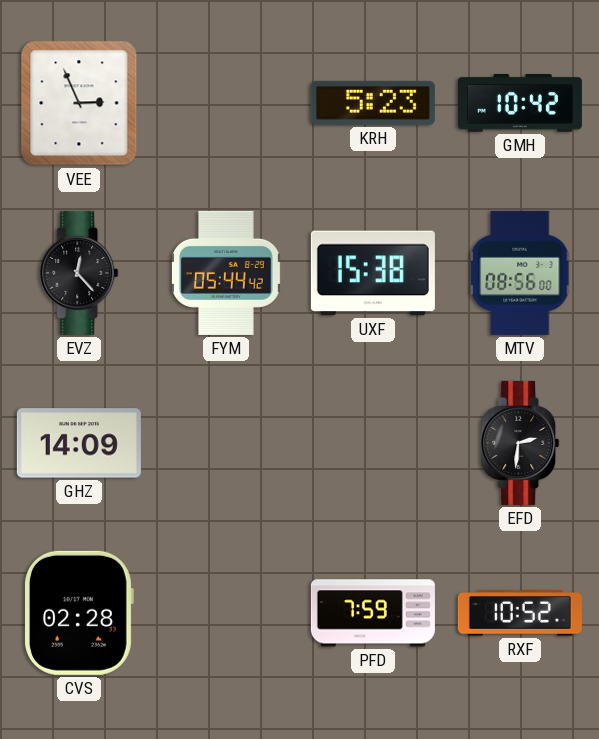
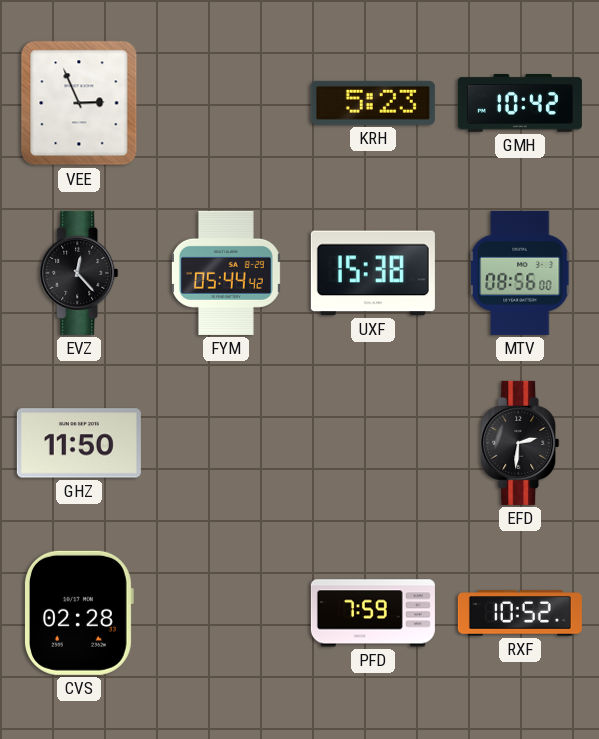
GHZ: 14:09 -> 11:50 (79, 443)
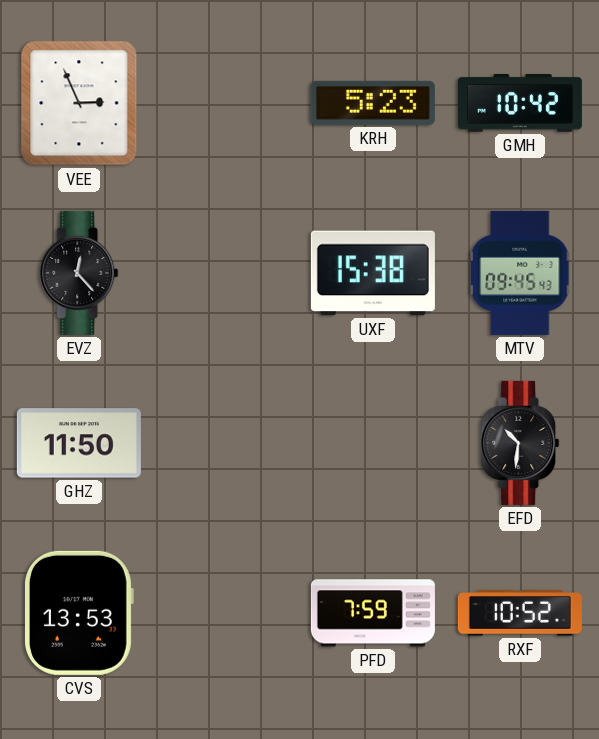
FYM: 05:44 -> none (226, 273)
MTV: 08:56 -> 09:45 (521, 273)
EFD: 2:31 -> 10:31 (520, 443)
CVS: 02:28 -> 13:53 (79, 613)
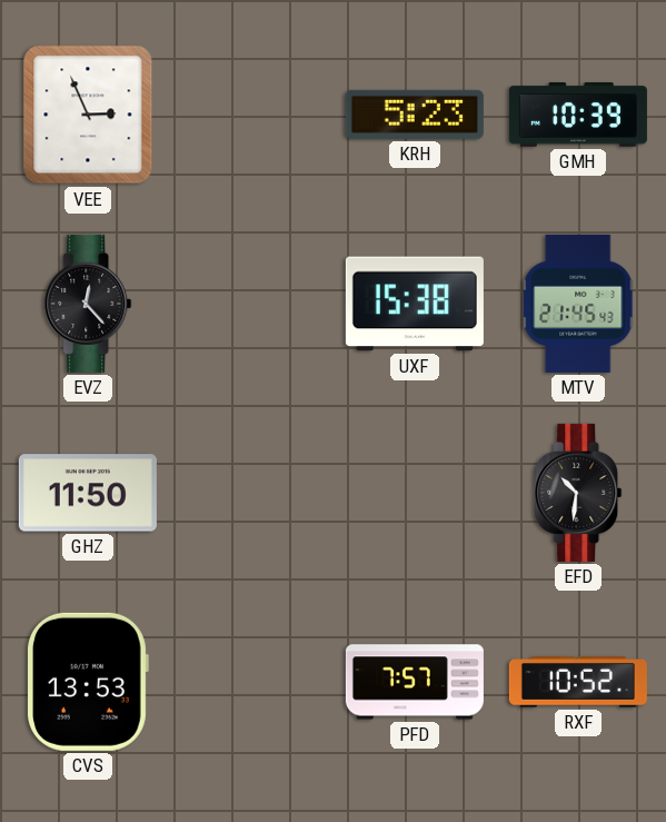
GMH: 10:42 -> 10:39 (578, 116)
MTV: 09:45 -> 21:45 (579, 304)
PFD: 7:59 -> 7:57 (415, 682)
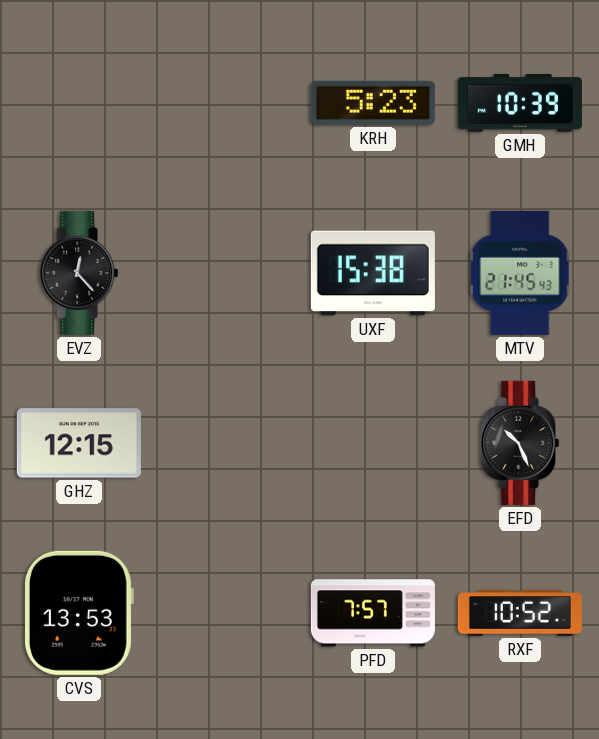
VEE: 2:56 -> none (88, 115)
GHZ: 11:50 -> 12:15 (79, 443)
EFD: 10:31 -> 10:26 (520, 443)
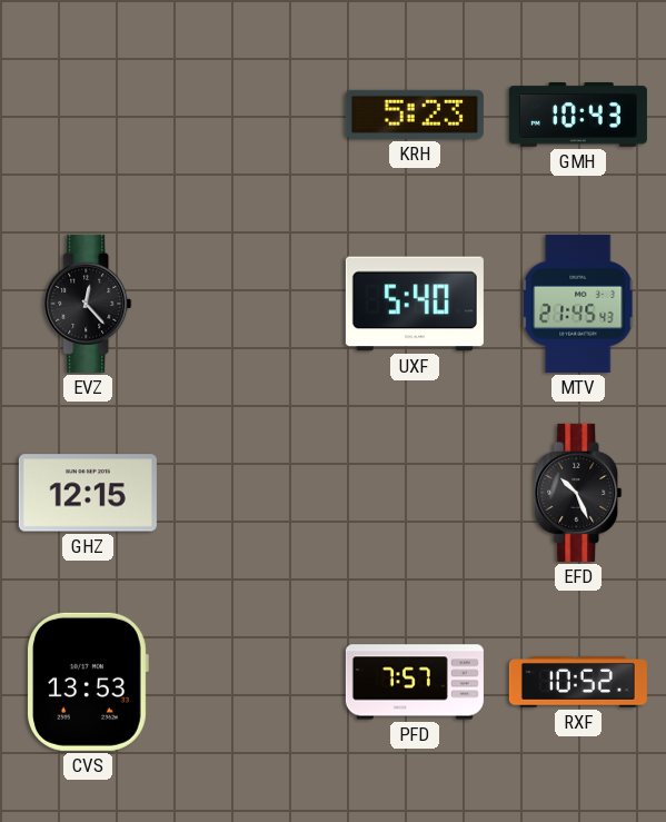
GMH: 10:39 -> 10:43 (578, 116)
UXF: 15:38 -> 5:40 (415, 304)
